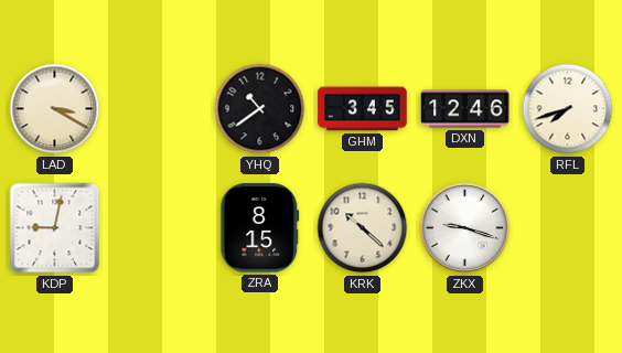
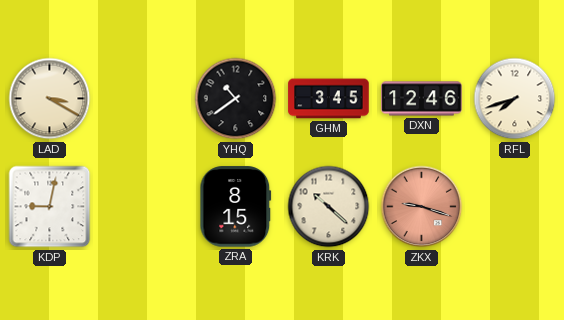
ZKX dial: white -> salmon (422, 207)
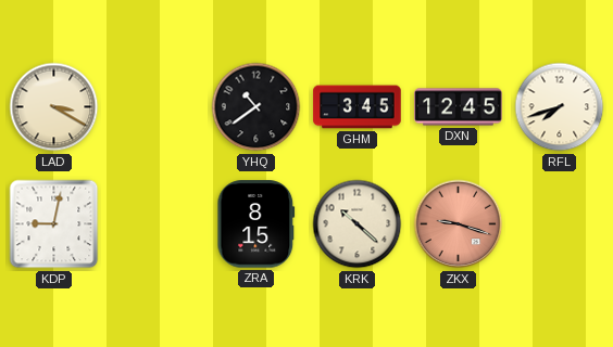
DXN: 12:46 -> 12:45 (459, 107)
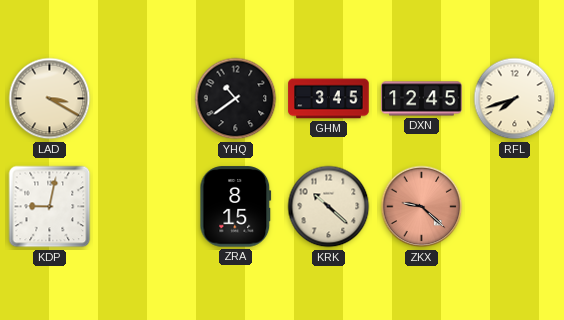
ZKX: 9:18 -> 9:22 (422, 207)
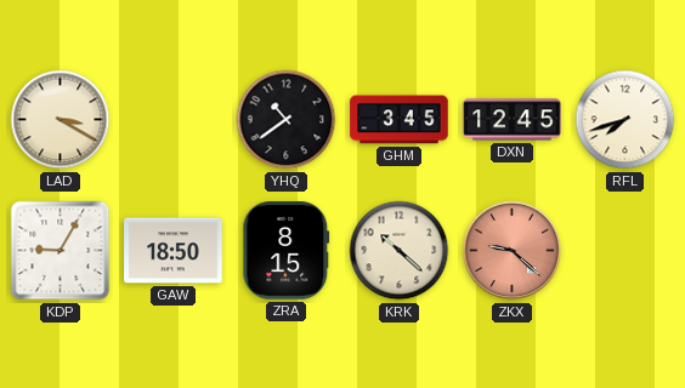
KDP: 9:02 -> 9:05 (61, 251)
GAW: none -> 18:50 (174, 251)
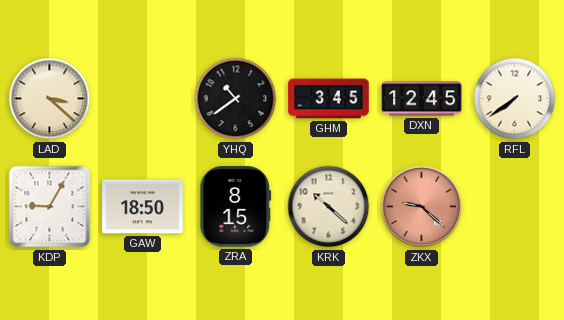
LAD: 3:20 -> 3:22 (50, 99)
RFL: 7:42 -> 7:39 (515, 99)
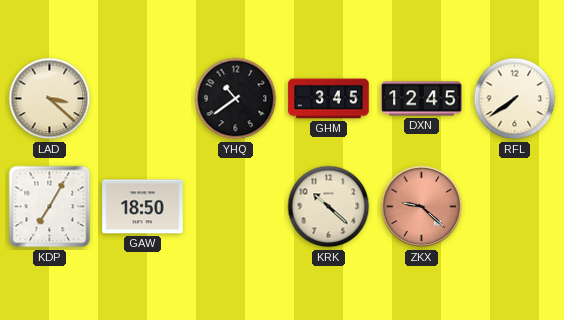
KDP: 9:05 -> 7:05 (50, 207)
ZRA: 8:15 -> none (236, 207)
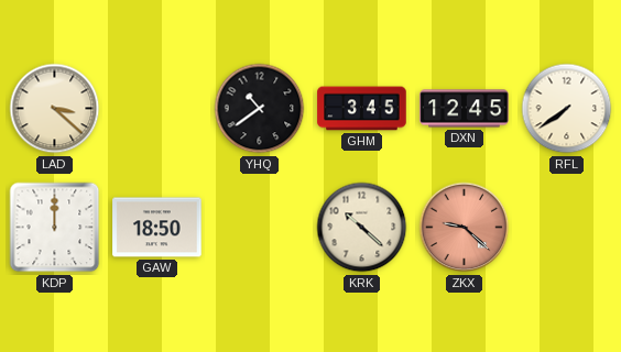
KDP: 7:05 -> 12:00 (55, 228)
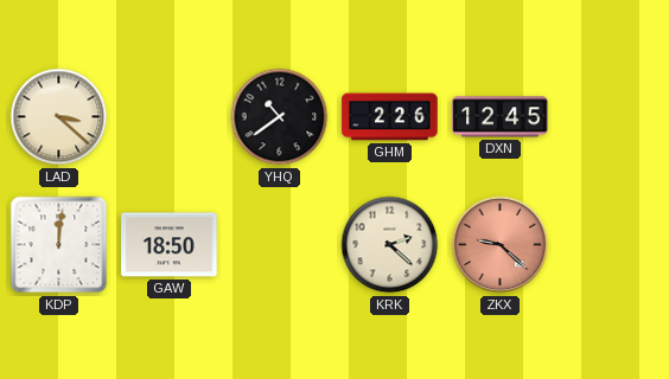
GHM: 3:45 -> 2:26 (390, 117)
RFL: 7:39 -> none (567, 109)
KDP: 12:00 -> 12:01 (59, 245)
KRK: 10:22 -> 2:22 (390, 245)
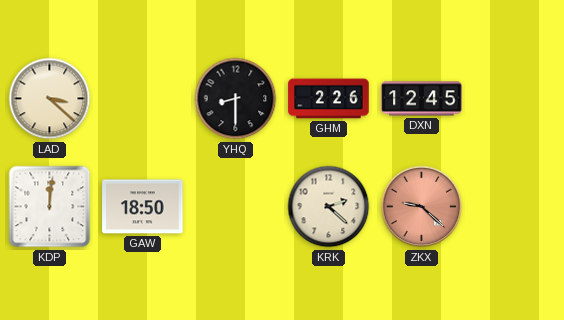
YHQ: 10:39 -> 8:30 (236, 99)
